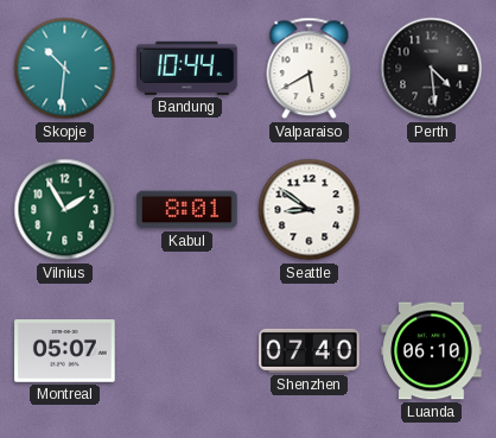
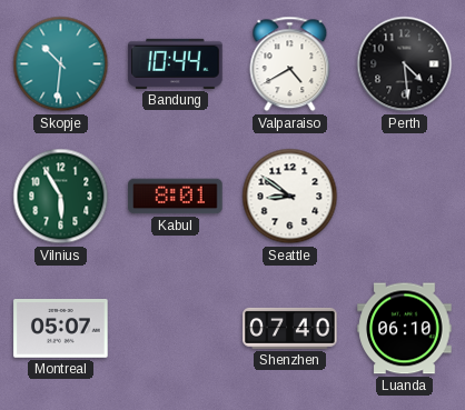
Valparaiso: 5:40 -> 4:40 (290, 64)
Vilnius: 1:55 -> 5:55 (61, 197)
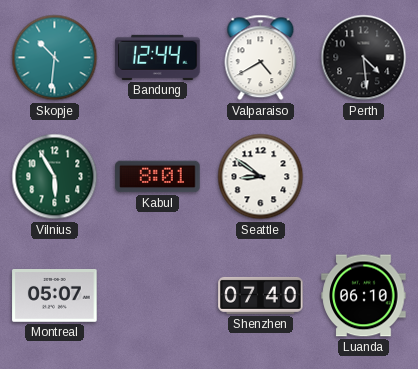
Bandung: 10:44 -> 12:44 (158, 57)
